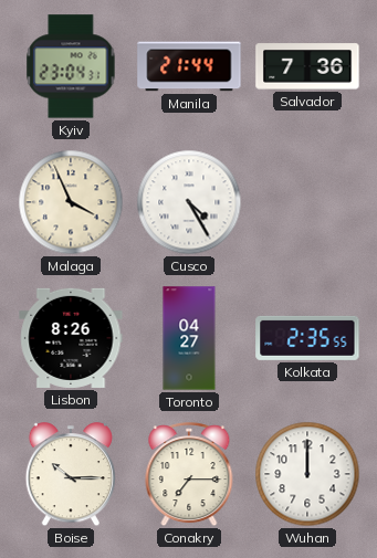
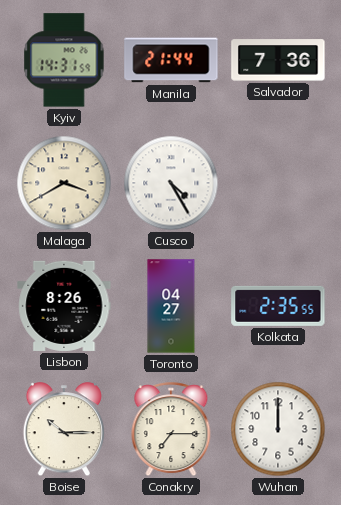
Kyiv: 23:04 -> 14:31 (64, 60)
Malaga: 3:56 -> 3:40 (64, 183)
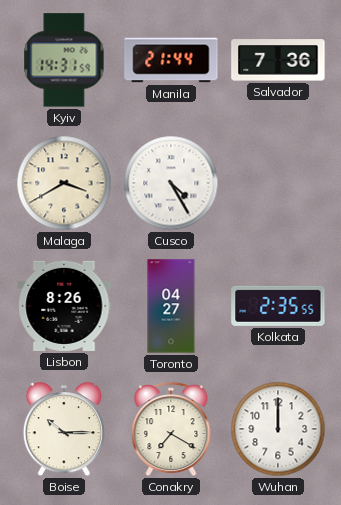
Conakry: 7:15 -> 7:20 (171, 430)
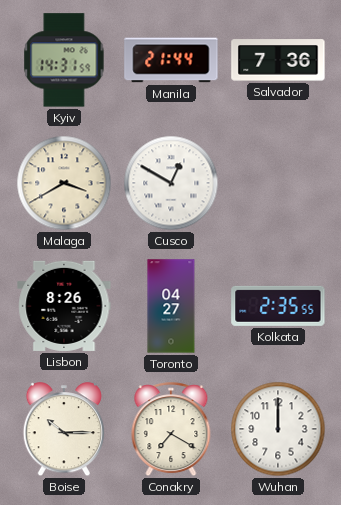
Cusco: 4:25 -> 12:50 (171, 183)
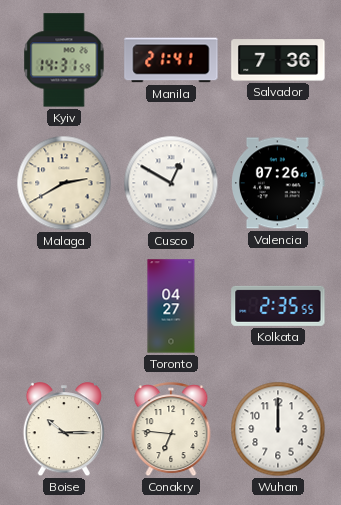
Manila: 21:44 -> 21:41 (171, 60)
Malaga: 3:40 -> 2:40 (64, 183)
Valencia: none -> 07:26 (278, 183)
Lisbon: 8:26 -> none (64, 306)
Conakry: 7:20 -> 6:46 (171, 430)
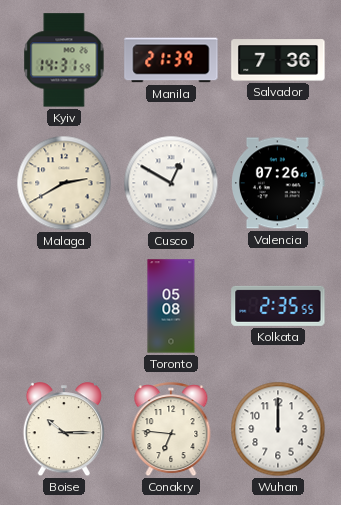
Manila: 21:41 -> 21:39 (171, 60)
Toronto: 04:27 -> 05:08 (171, 306)
